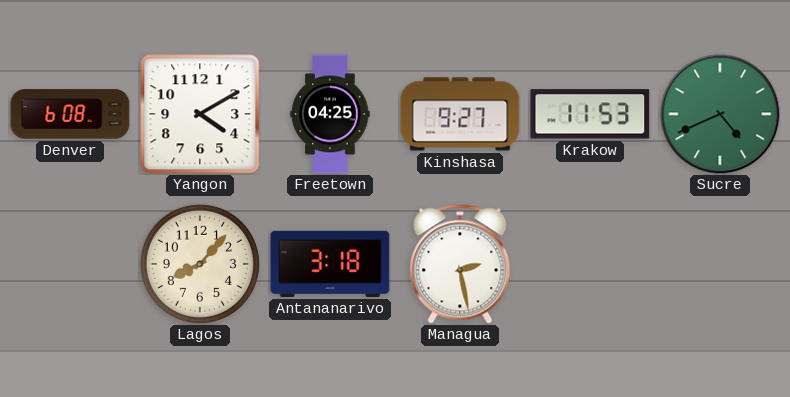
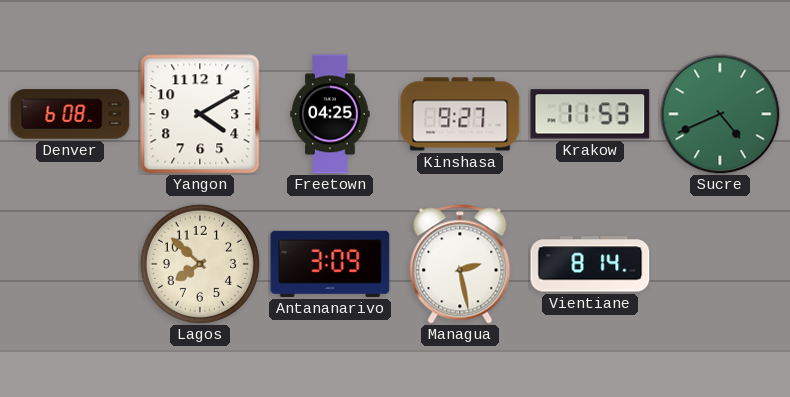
Lagos: 8:07 -> 7:52 (200, 264)
Antananarivo: 3:18 -> 3:09 (330, 264)
Vientiane: none -> 8:14 (590, 264)
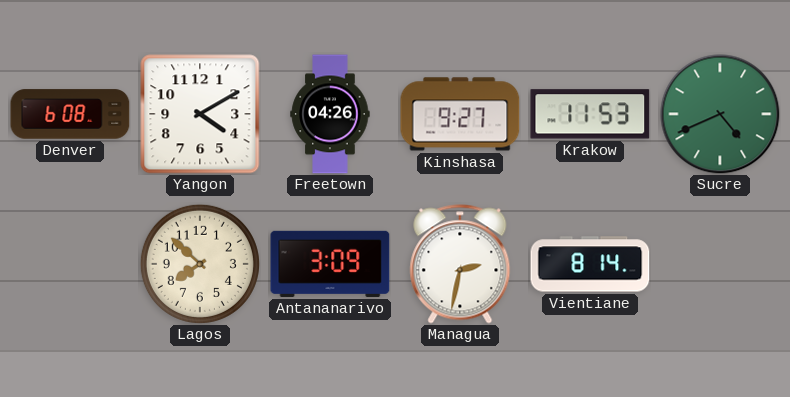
Freetown: 04:25 -> 04:26 (330, 114)
Managua: 2:28 -> 2:32 (460, 264)
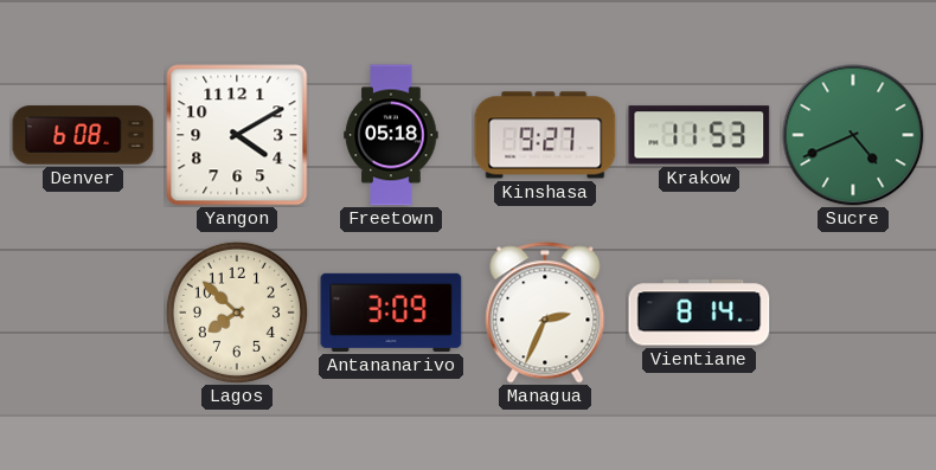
Freetown: 04:26 -> 05:18 (391, 135)
Managua: 2:32 -> 2:34 (545, 313)
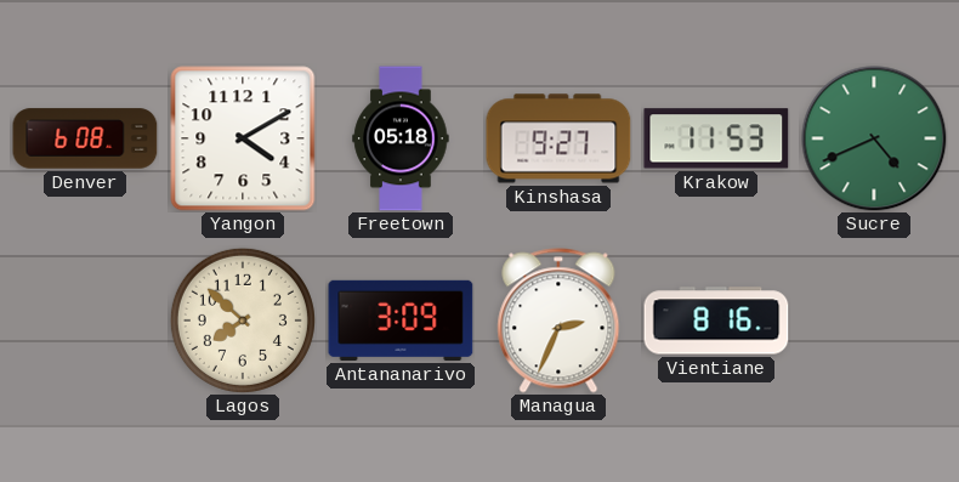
Vientiane: 8:14 -> 8:16 (716, 321)
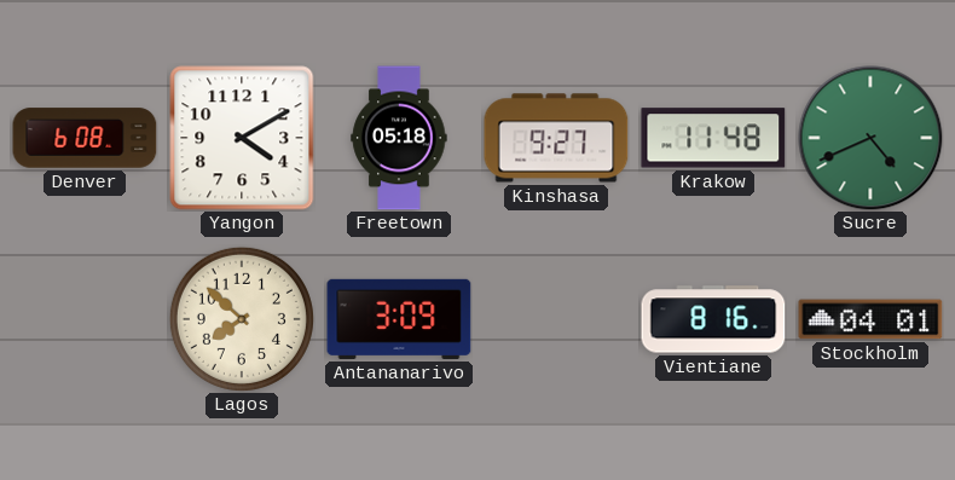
Krakow: 11:53 -> 11:48 (713, 138)
Managua: 2:34 -> none (558, 321)
Stockholm: none -> 04:01 (870, 319)
